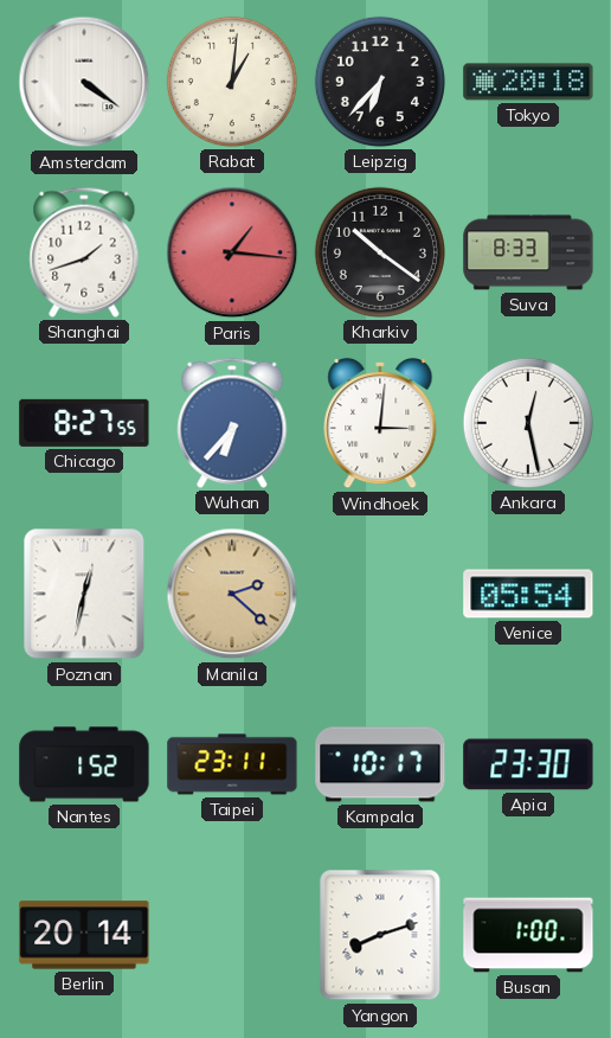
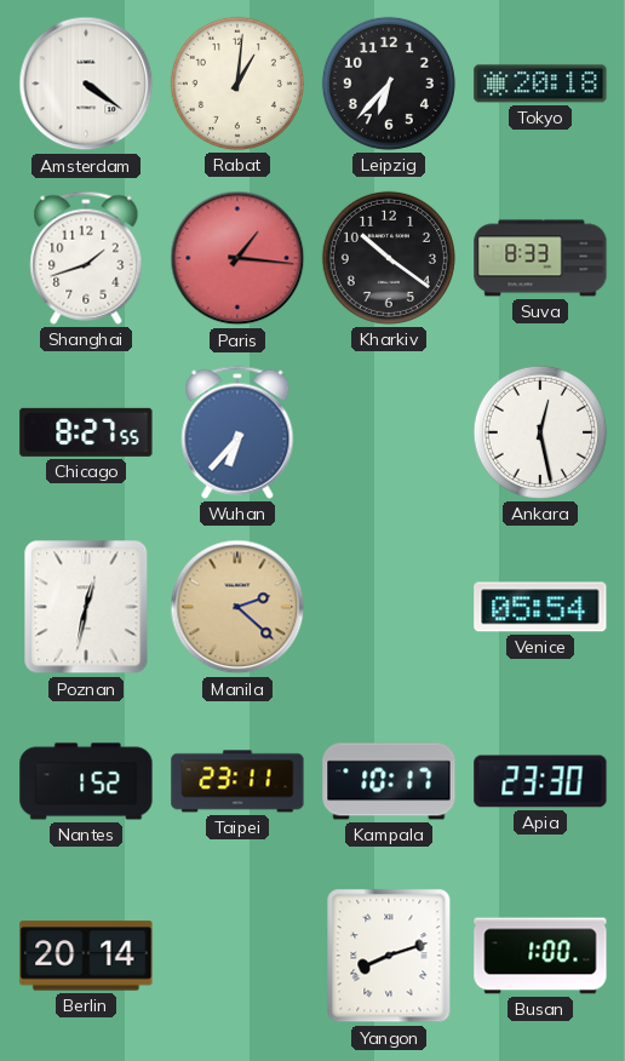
Windhoek: 3:01 -> none (380, 423)
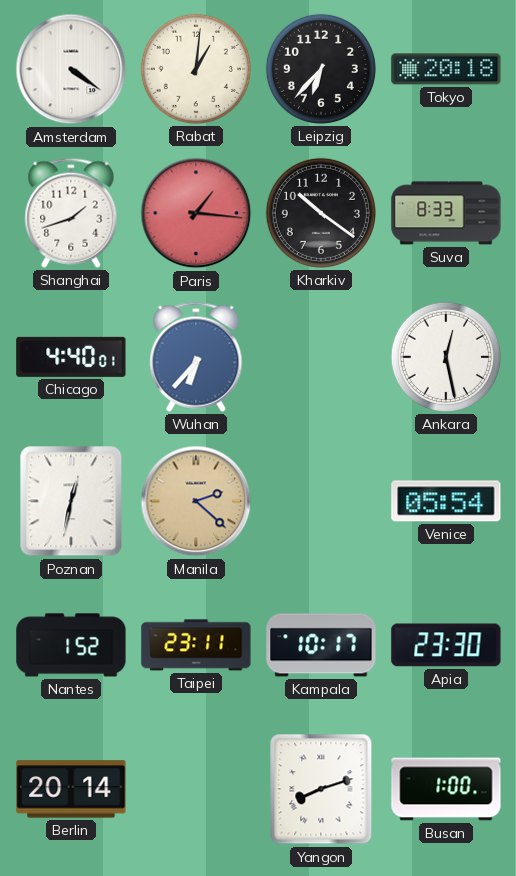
Chicago: 8:27 -> 4:40 (71, 357)
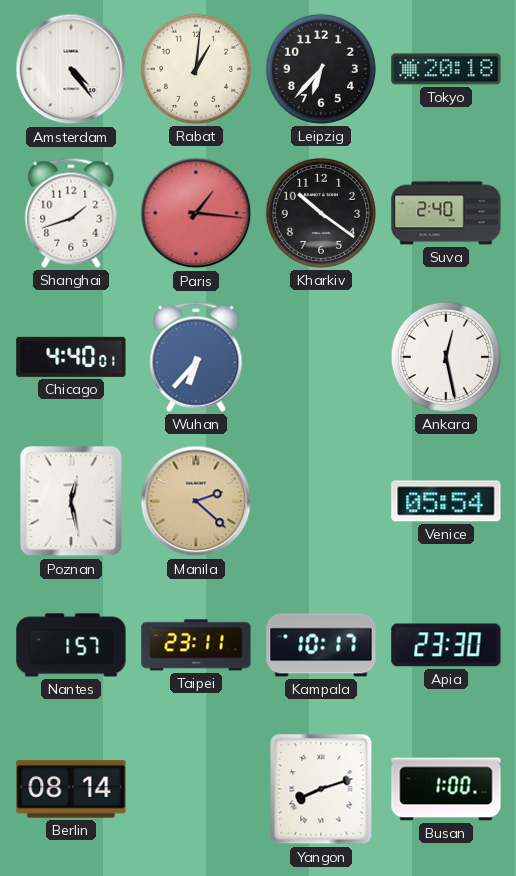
Amsterdam: 4:21 -> 4:24 (71, 69)
Suva: 8:33 -> 2:40 (446, 213)
Poznan: 12:32 -> 12:28 (71, 501)
Nantes: 1:52 -> 1:57 (71, 645)
Berlin: 20:14 -> 08:14 (71, 789)
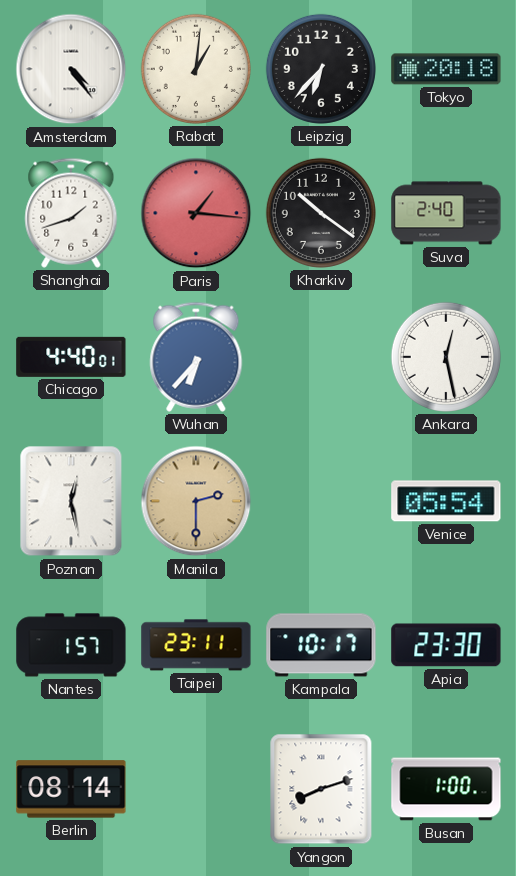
Manila: 2:22 -> 2:30 (196, 501)
